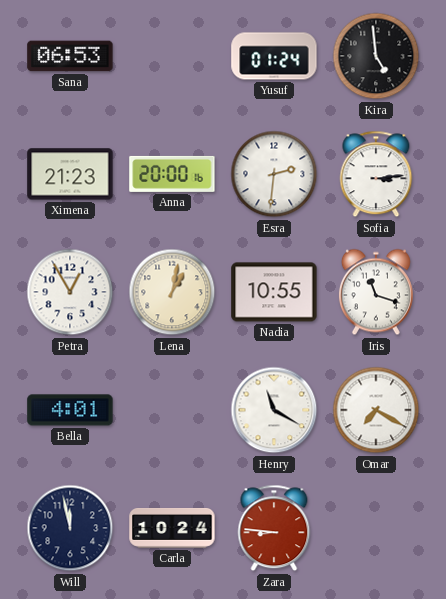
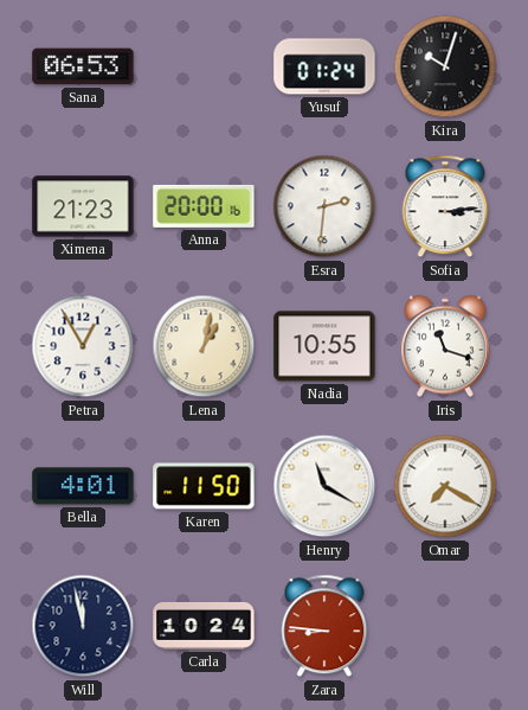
Kira: 4:59 -> 10:03 (445, 66)
Karen: none -> 11:50 (204, 486)
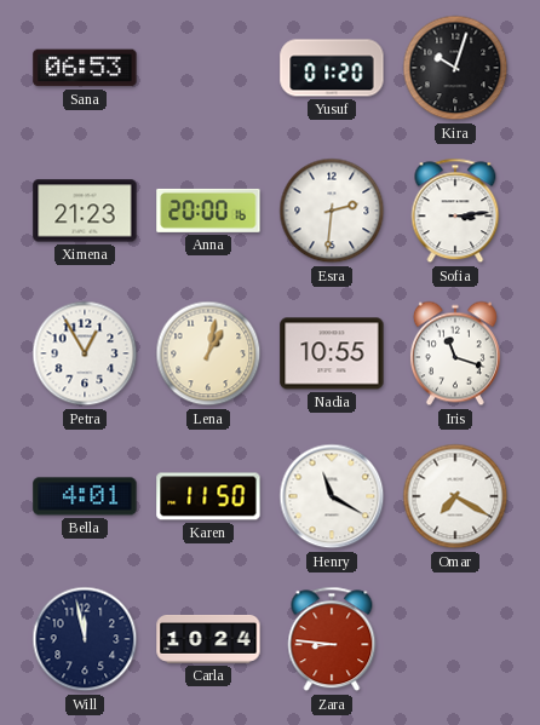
Yusuf: 01:24 -> 01:20 (332, 68)
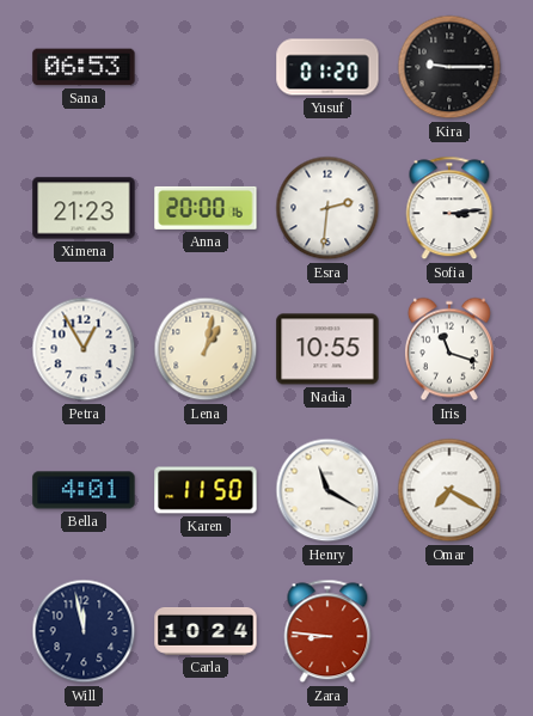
Kira: 10:03 -> 9:15 (449, 67)
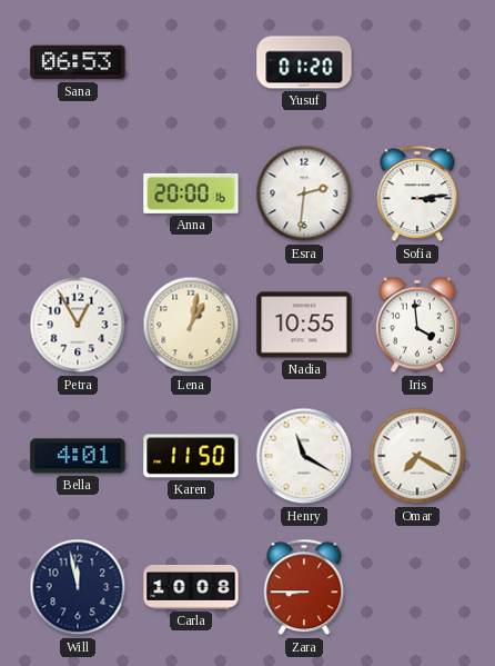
Kira: 9:15 -> none (449, 67)
Ximena: 21:23 -> none (84, 208)
Iris: 11:18 -> 3:59 (417, 325)
Carla: 10:24 -> 10:08 (191, 588)
Zara: 8:46 -> 8:45 (304, 587)
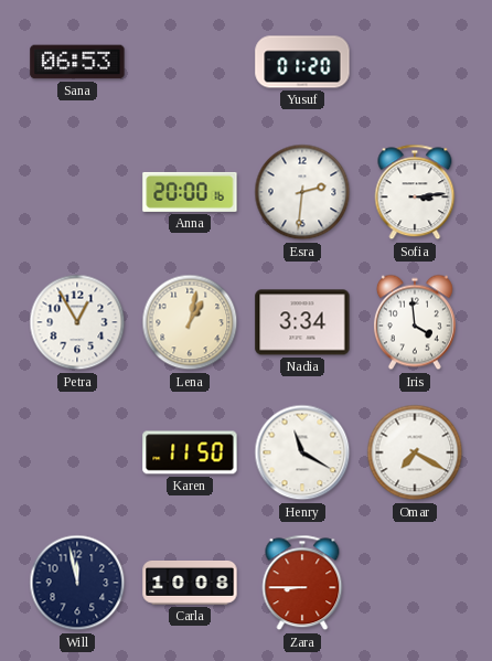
Nadia: 10:55 -> 3:34 (302, 322)
Bella: 4:01 -> none (78, 456)
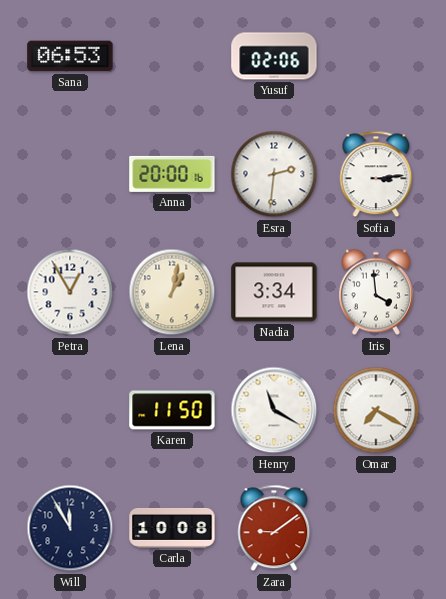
Yusuf: 01:20 -> 02:06 (274, 56)
Will: 11:58 -> 11:55 (70, 528)
Zara: 8:45 -> 9:09 (274, 528)
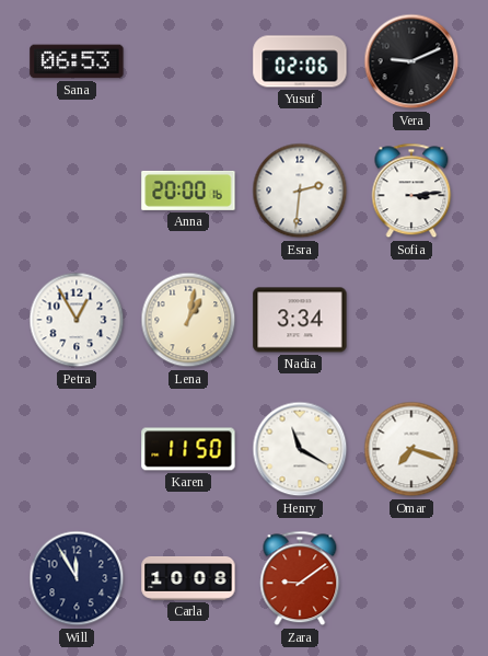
Vera: none -> 9:11 (411, 61)
Iris: 3:59 -> none (376, 292)
Omar: 7:20 -> 7:18 (411, 449)
